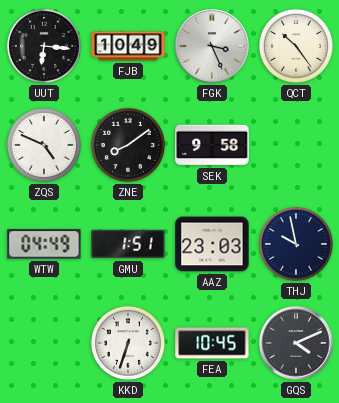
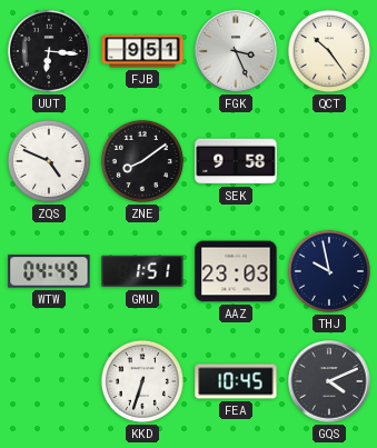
FJB: 10:49 -> 9:51 (142, 51)
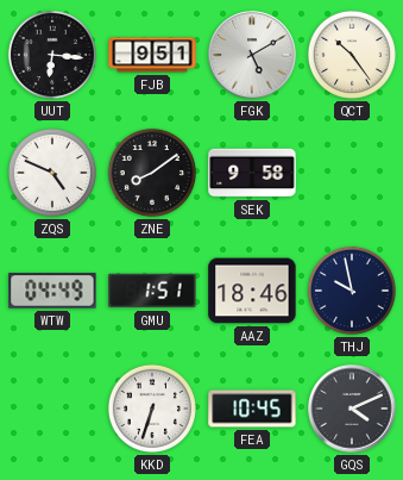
FGK: 3:26 -> 5:10 (252, 55)
AAZ: 23:03 -> 18:46 (252, 291)
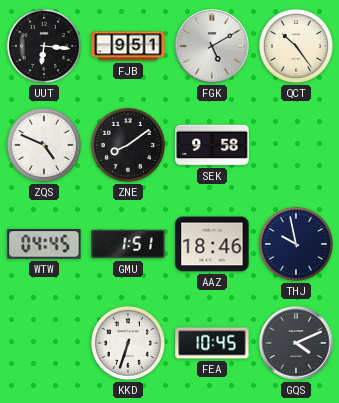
WTW: 04:49 -> 04:45 (44, 244)
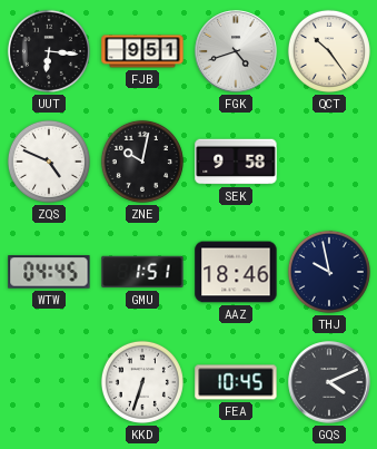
FGK: 5:10 -> 4:42 (236, 51)
ZNE: 8:09 -> 10:02 (142, 162)
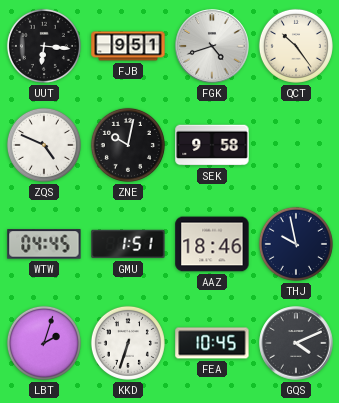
LBT: none -> 2:03 (44, 343)
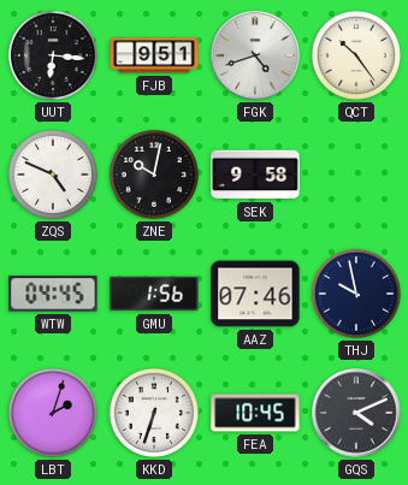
GMU: 1:51 -> 1:56 (154, 294)
AAZ: 18:46 -> 07:46 (255, 294)
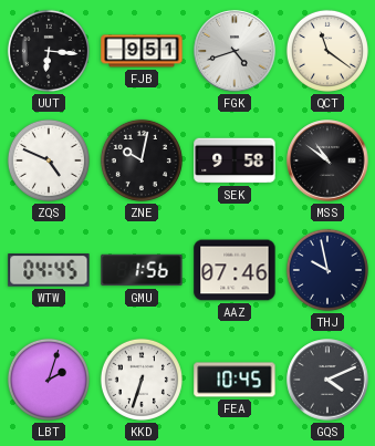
QCT: 10:24 -> 11:21 (327, 51)
MSS: none -> 10:51 (327, 160)
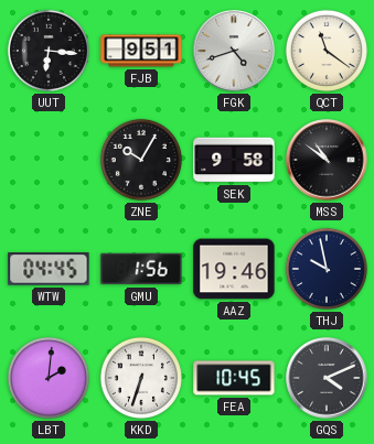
ZQS: 4:49 -> none (49, 160)
ZNE: 10:02 -> 10:05 (141, 160)
AAZ: 07:46 -> 19:46 (234, 269)
LBT: 2:03 -> 2:01 (49, 378)
